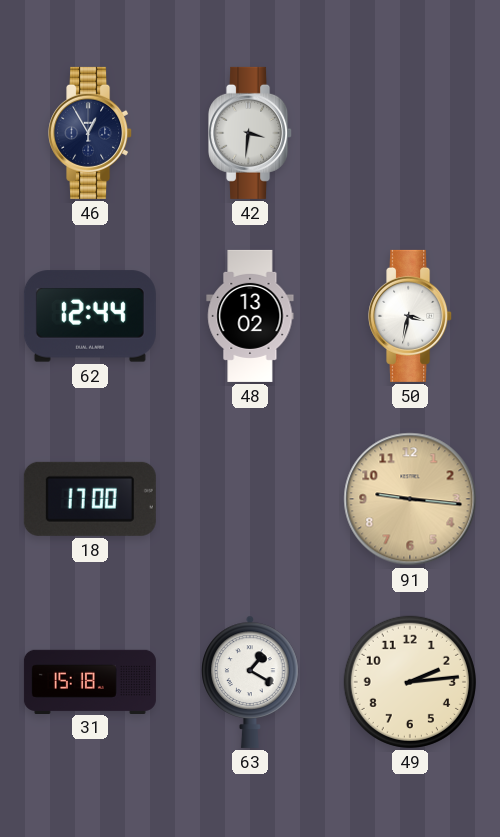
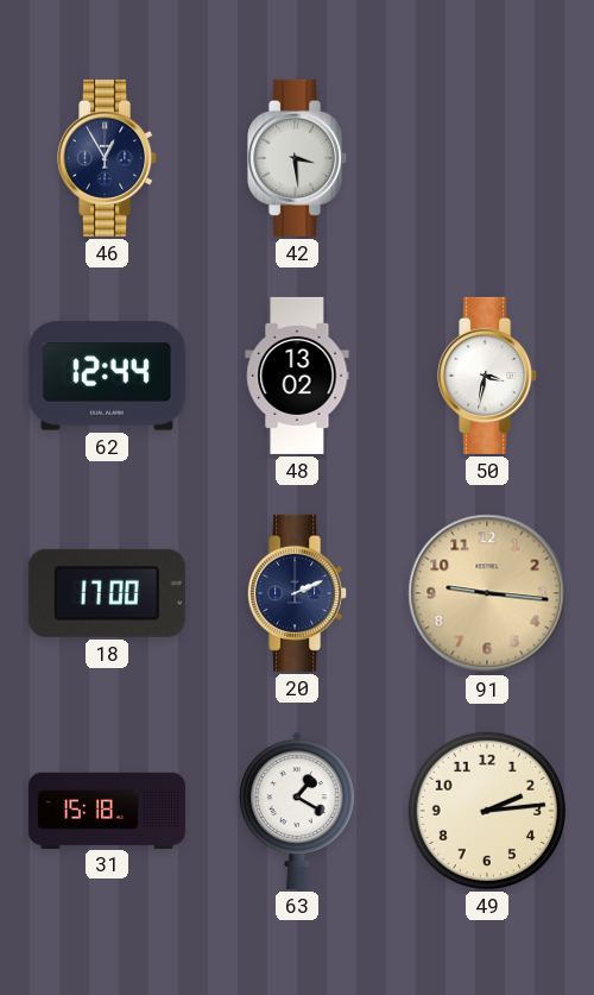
42: 3:31 -> 3:29 (298, 158)
20: none -> 2:11 (298, 593)
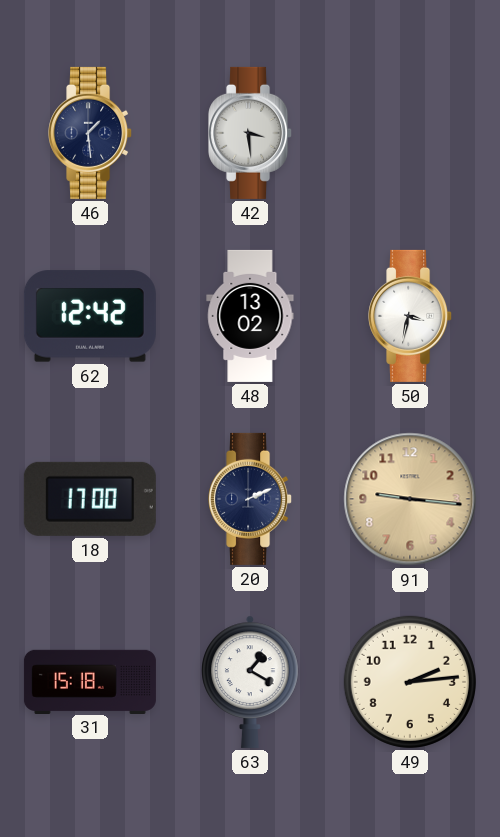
46: 12:55 -> 1:29 (91, 133)
62: 12:44 -> 12:42 (90, 316)
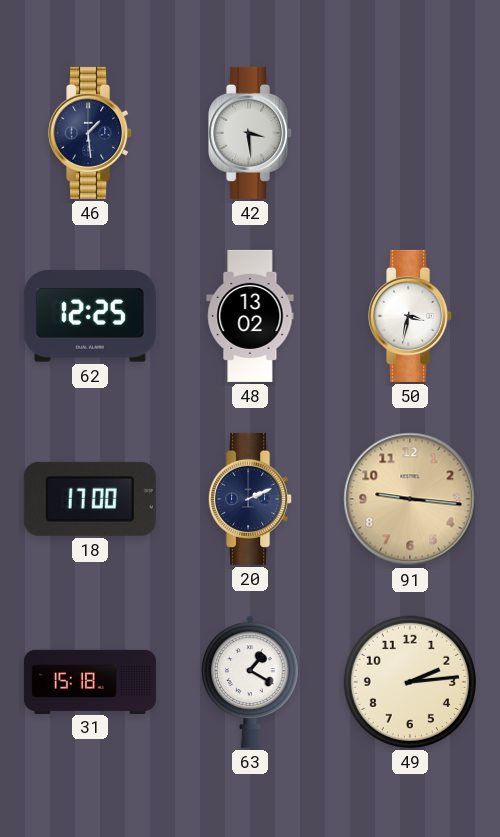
62: 12:42 -> 12:25 (90, 316)
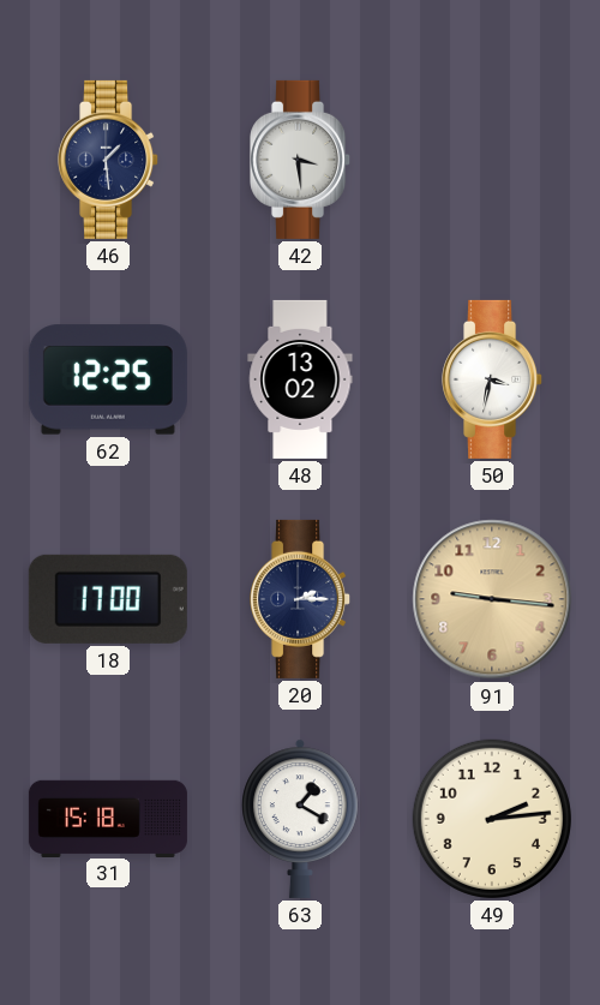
20: 2:11 -> 2:15 (301, 599)
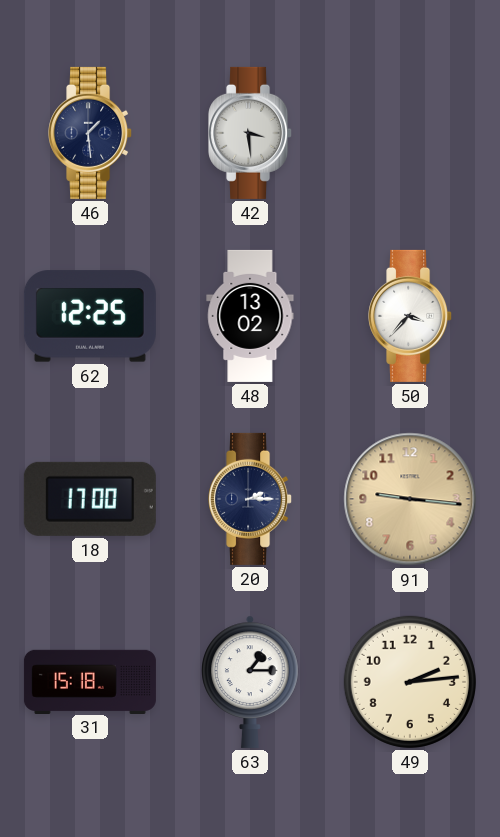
50: 3:32 -> 3:37 (411, 316)
63: 1:20 -> 1:15 (250, 682)
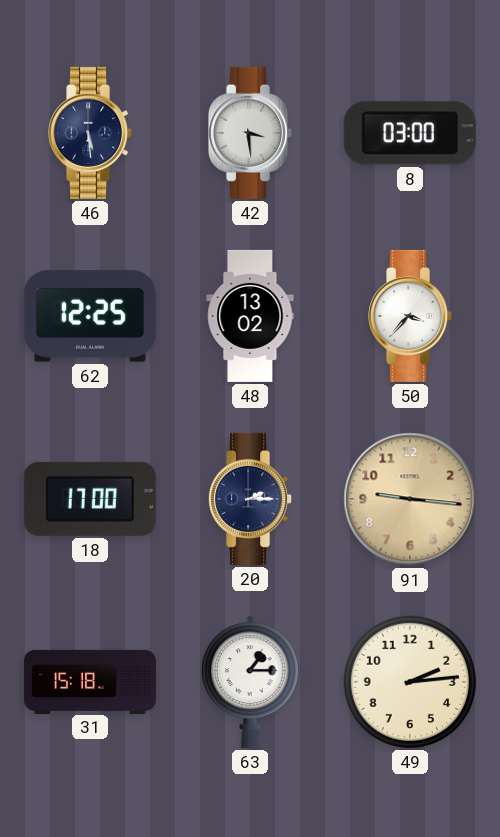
46: 1:29 -> 5:29 (91, 133)
8: none -> 03:00 (410, 133)
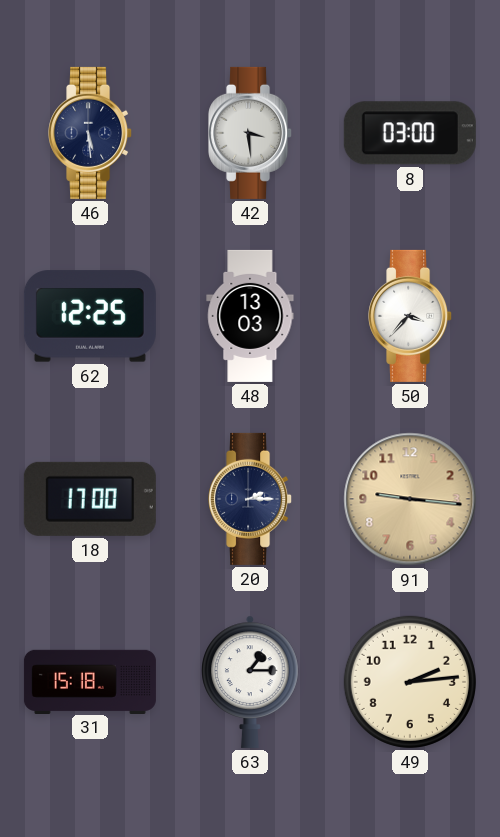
48: 13:02 -> 13:03 (250, 316)
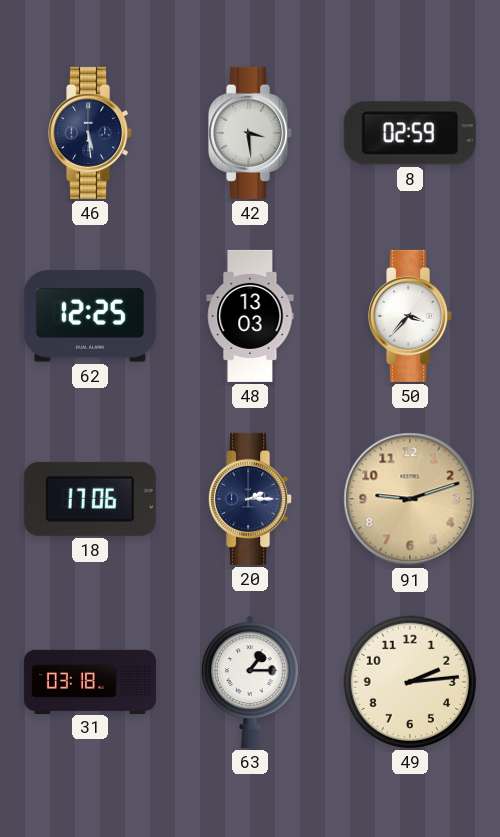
8: 03:00 -> 02:59 (410, 133)
18: 17:00 -> 17:06 (90, 499)
91: 9:16 -> 9:12 (410, 499)
31: 15:18 -> 03:18 (90, 681)
